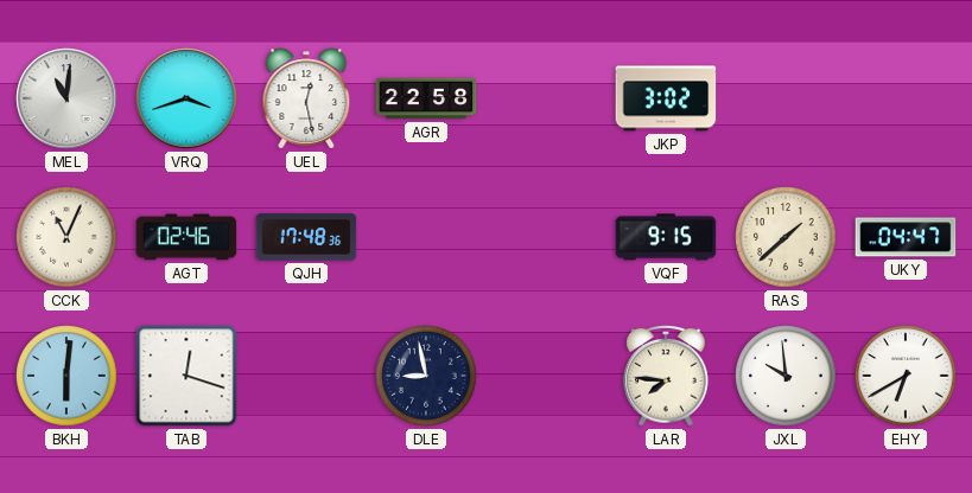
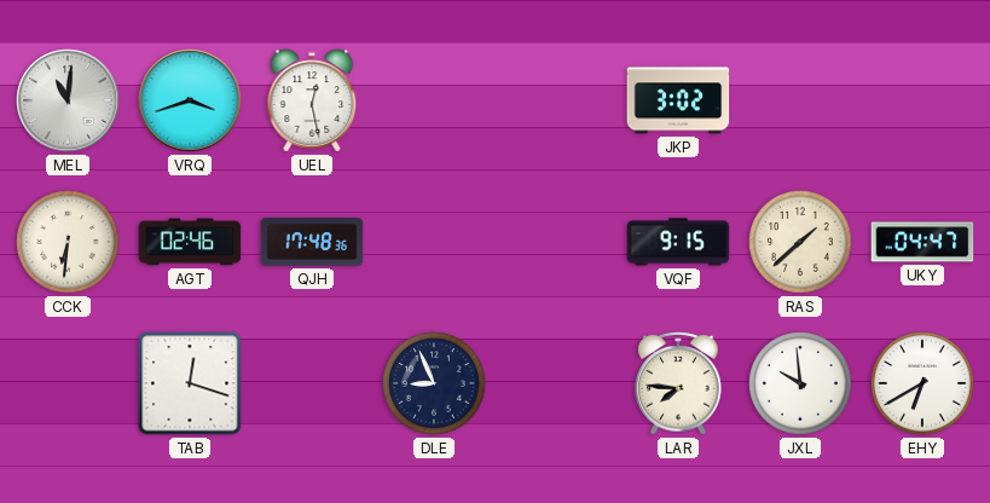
AGR: 22:58 -> none (426, 98)
CCK: 11:04 -> 6:31 (68, 242)
BKH: 6:01 -> none (66, 376)
DLE: 8:58 -> 8:56 (434, 383)
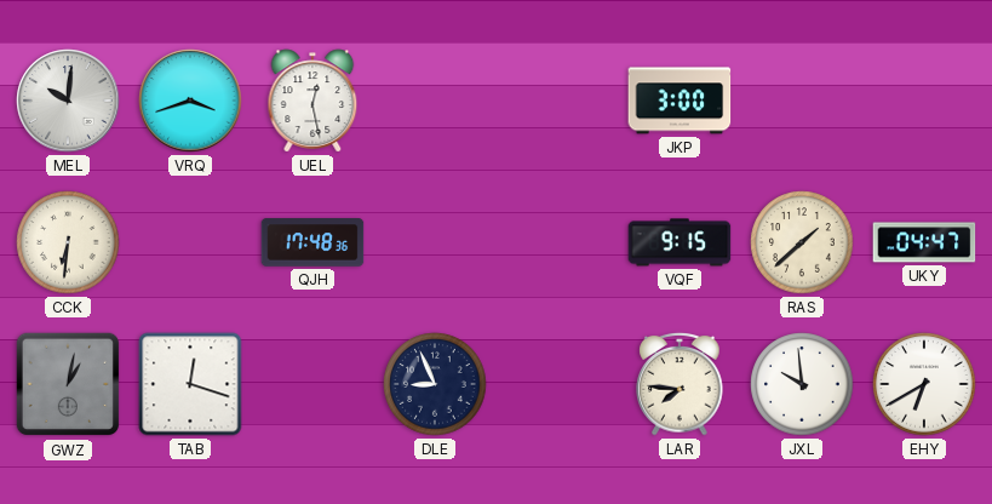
MEL: 11:01 -> 10:01 (68, 101)
JKP: 3:02 -> 3:00 (680, 101)
AGT: 02:46 -> none (190, 242)
GWZ: none -> 1:02 (68, 384)
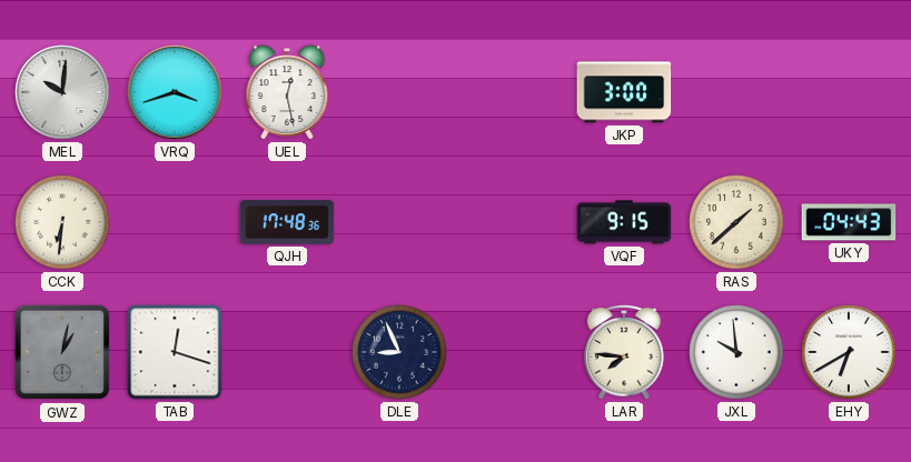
UKY: 04:47 -> 04:43 (849, 222)
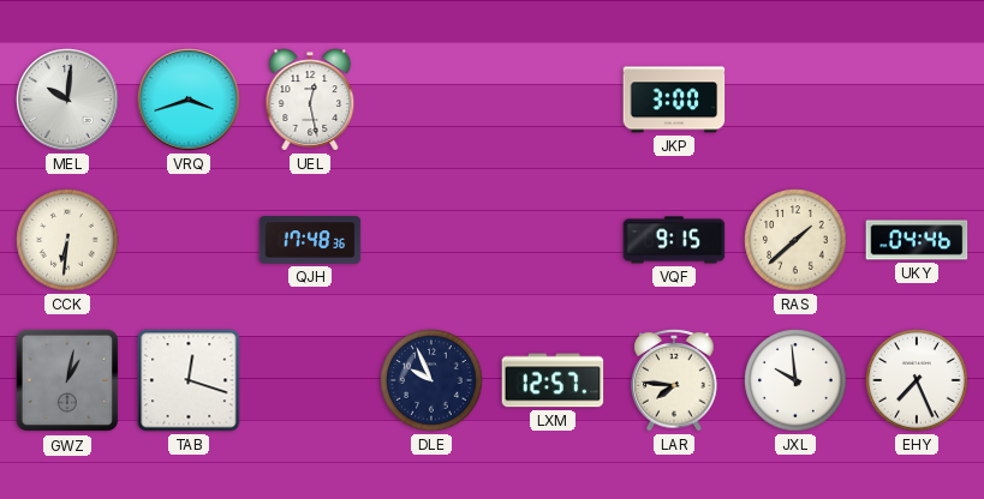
UKY: 04:43 -> 04:46 (917, 240)
DLE: 8:56 -> 9:56 (431, 380)
LXM: none -> 12:57 (553, 380)
EHY: 6:40 -> 7:26 (917, 380)
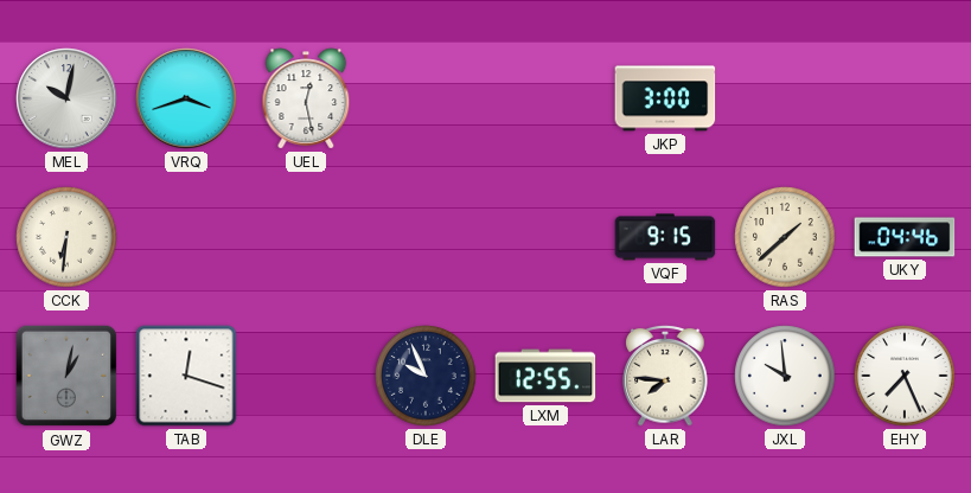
MEL: 10:01 -> 10:02 (66, 98)
QJH: 17:48 -> none (310, 240)
LXM: 12:57 -> 12:55 (545, 376)
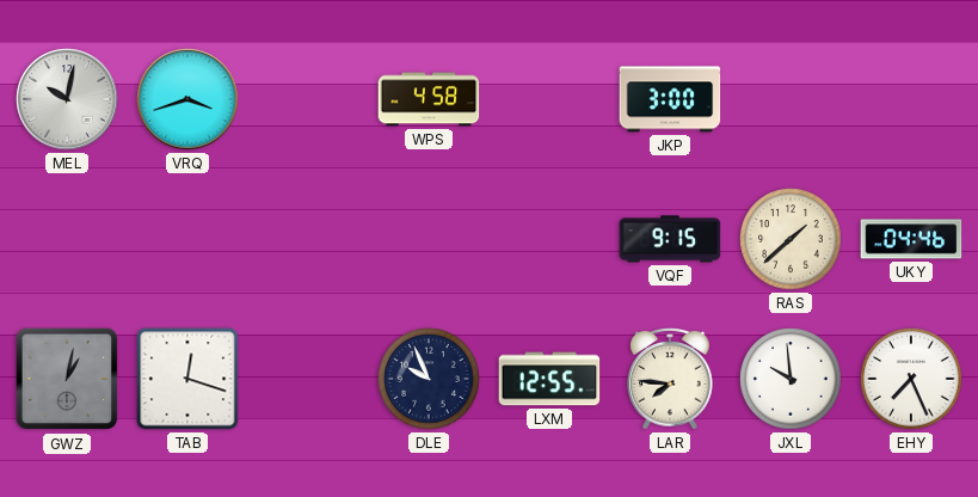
UEL: 12:28 -> none (306, 98)
WPS: none -> 4:58 (429, 99)
CCK: 6:31 -> none (66, 237)
